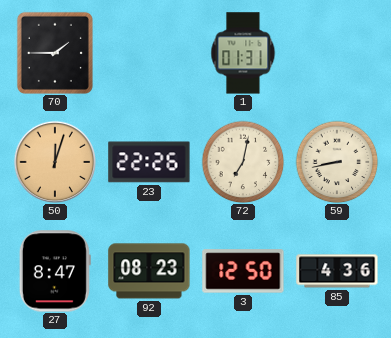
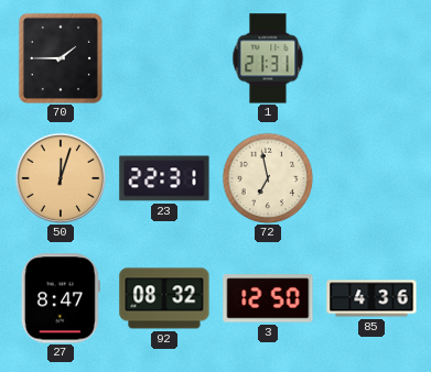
1: 01:31 -> 21:31 (268, 58)
23: 22:26 -> 22:31 (164, 178)
72: 7:02 -> 6:58 (268, 178)
59: 8:43 -> none (337, 162)
92: 08:23 -> 08:32 (164, 298)
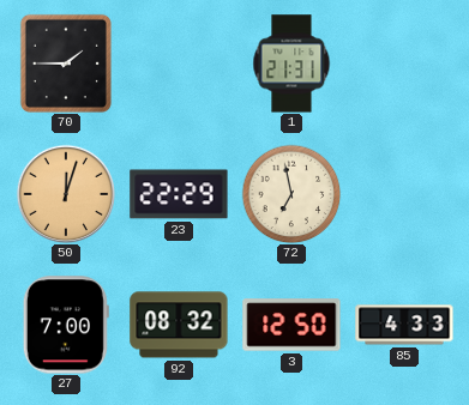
23: 22:31 -> 22:29 (179, 194)
27: 8:47 -> 7:00 (66, 325)
85: 4:36 -> 4:33 (404, 325)
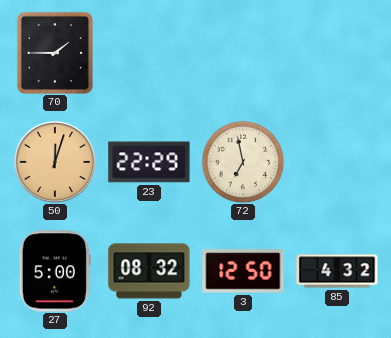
1: 21:31 -> none (291, 64)
27: 7:00 -> 5:00 (55, 271)
85: 4:33 -> 4:32 (337, 271)
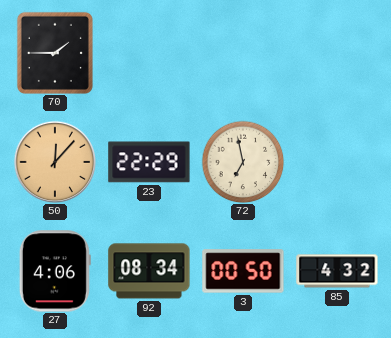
50: 12:03 -> 12:07 (55, 162)
27: 5:00 -> 4:06 (55, 271)
92: 08:32 -> 08:34 (149, 271)
3: 12:50 -> 00:50 (243, 271)
